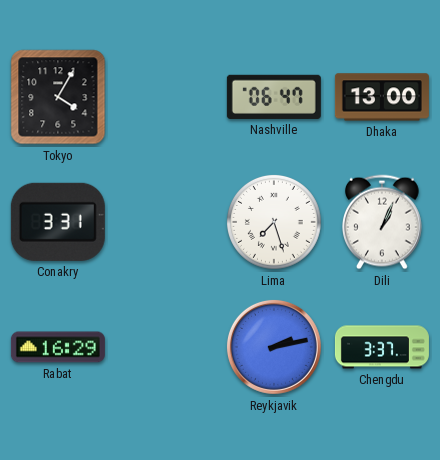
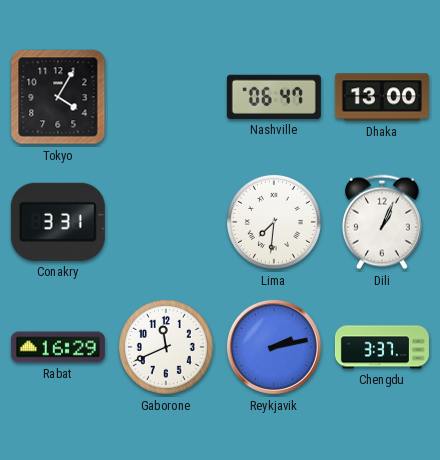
Lima: 7:27 -> 7:31 (275, 222)
Gaborone: none -> 11:41 (167, 347)
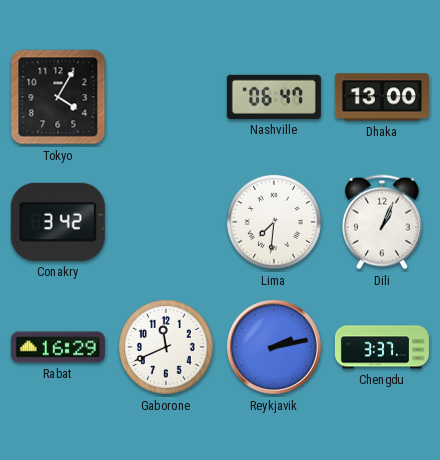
Conakry: 3:31 -> 3:42 (58, 222)
